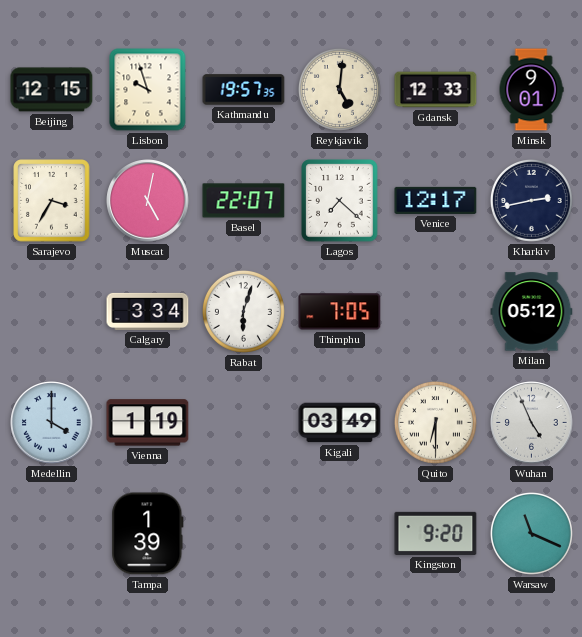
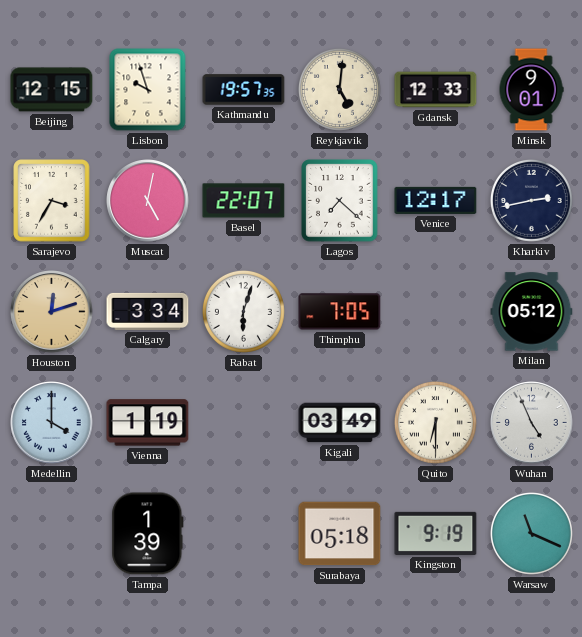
Houston: none -> 12:12 (52, 312)
Surabaya: none -> 05:18 (340, 534)
Kingston: 9:20 -> 9:19 (436, 533)
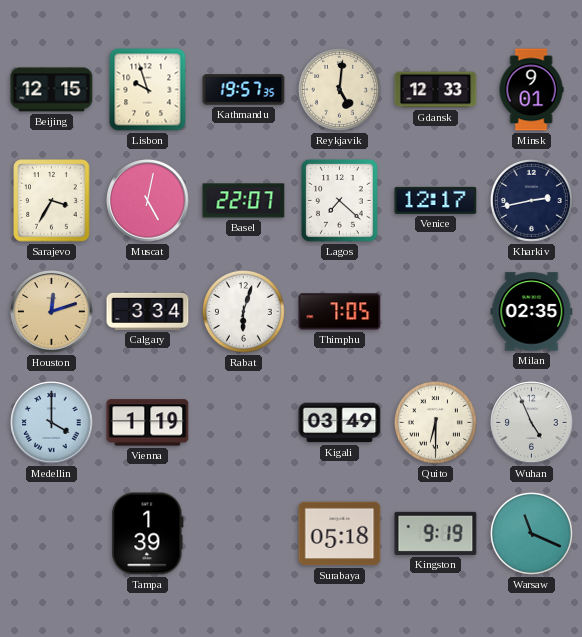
Milan: 05:12 -> 02:35 (532, 312)
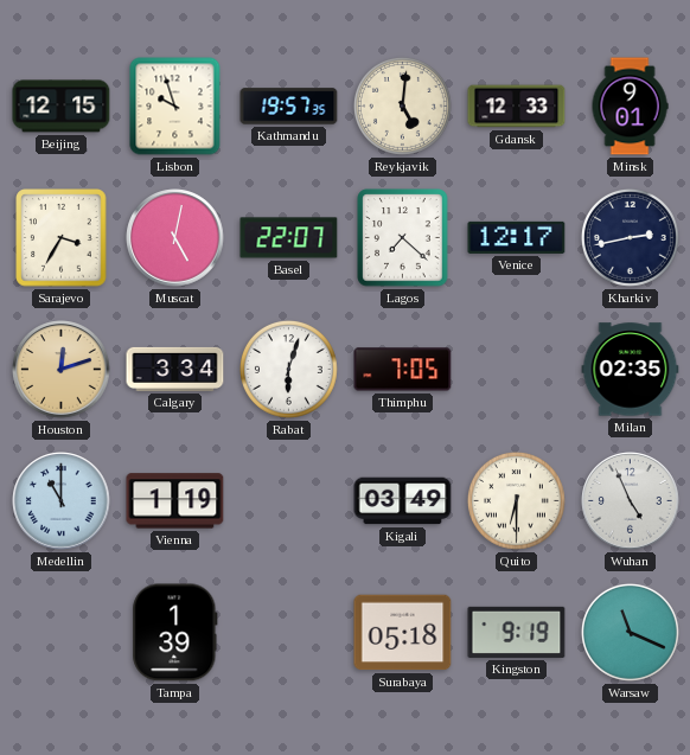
Medellin: 4:00 -> 11:00 (62, 501)
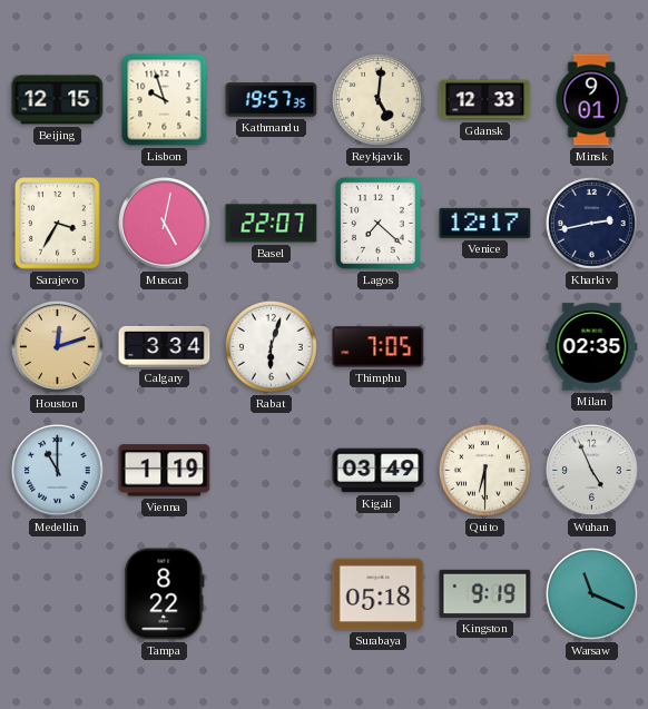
Tampa: 1:39 -> 8:22 (165, 594)
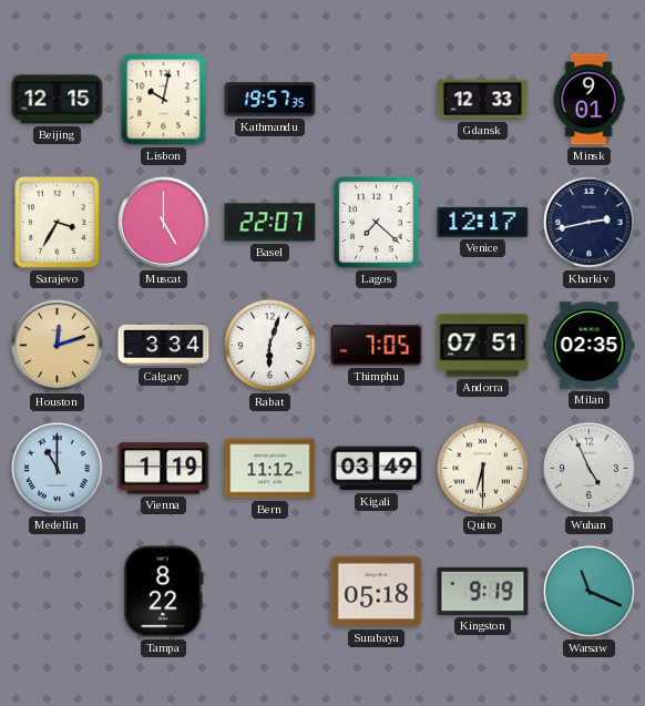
Lisbon: 9:57 -> 10:02 (164, 100)
Reykjavik: 5:01 -> none (377, 99)
Muscat: 5:02 -> 5:00 (164, 223)
Andorra: none -> 07:51 (483, 346)
Bern: none -> 11:12 (270, 469)
